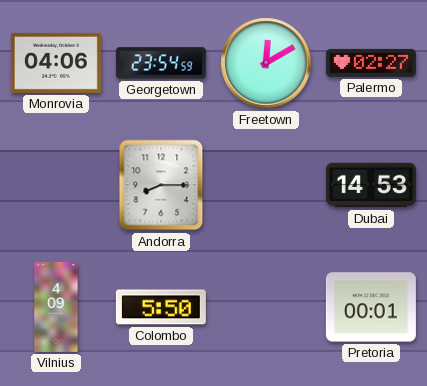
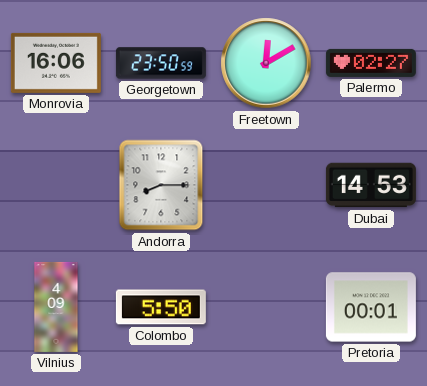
Monrovia: 04:06 -> 16:06 (56, 63)
Georgetown: 23:54 -> 23:50 (161, 63)
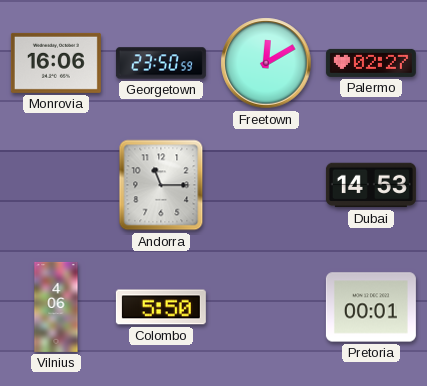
Andorra: 8:15 -> 11:15 (161, 185)
Vilnius: 4:09 -> 4:06 (56, 307)
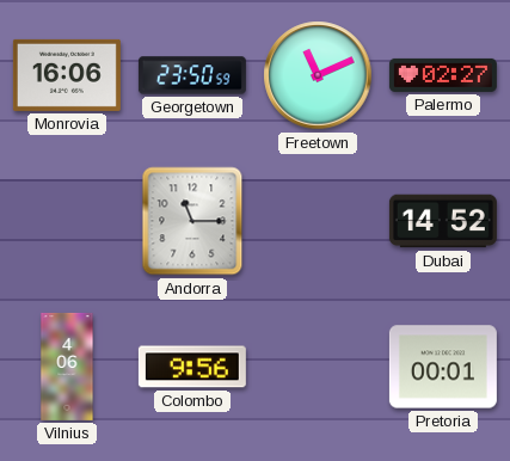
Freetown: 12:10 -> 11:11 (318, 75)
Dubai: 14:53 -> 14:52 (443, 221)
Colombo: 5:50 -> 9:56 (192, 367)
